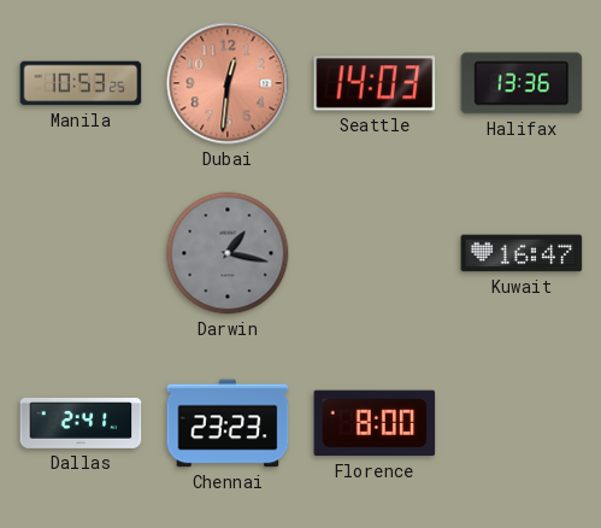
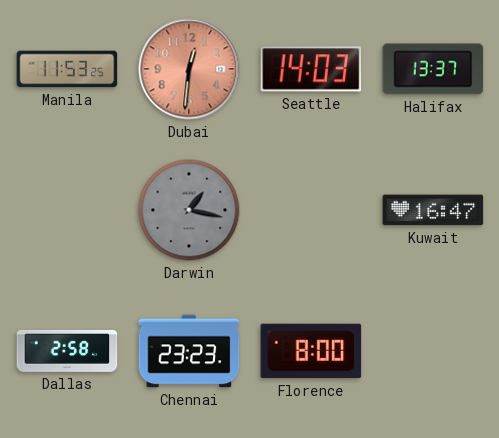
Manila: 10:53 -> 11:53 (67, 69)
Halifax: 13:36 -> 13:37 (433, 69)
Dallas: 2:41 -> 2:58 (67, 351)
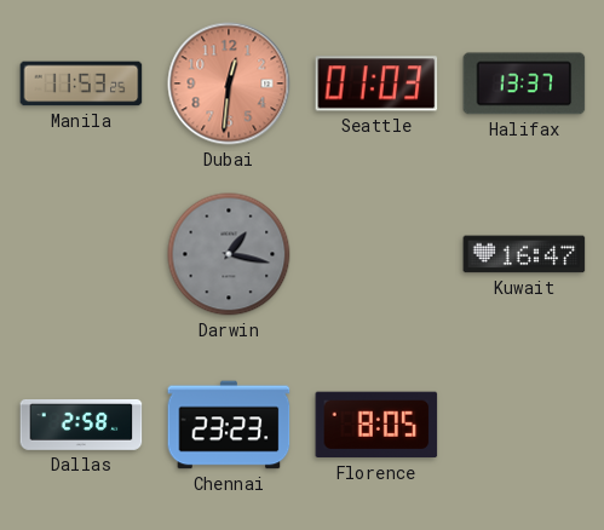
Seattle: 14:03 -> 01:03 (376, 83)
Florence: 8:00 -> 8:05 (376, 425)
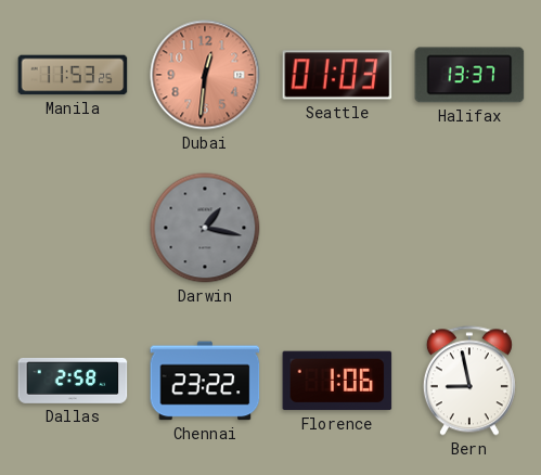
Kuwait: 16:47 -> none (524, 254)
Chennai: 23:23 -> 23:22 (205, 381)
Florence: 8:05 -> 1:06 (337, 381)
Bern: none -> 8:58 (469, 381)
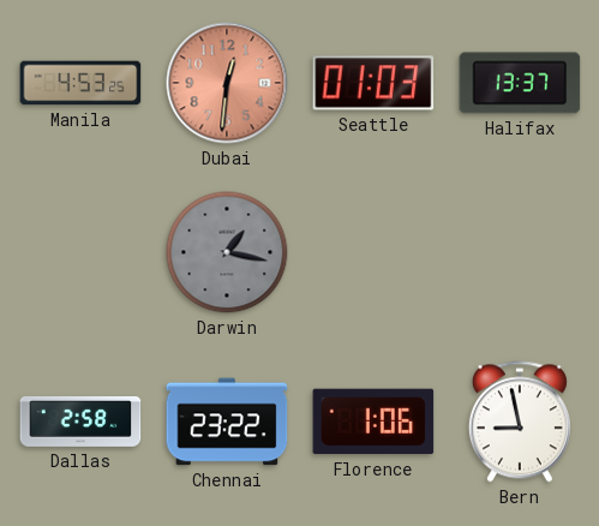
Manila: 11:53 -> 4:53 (80, 83)
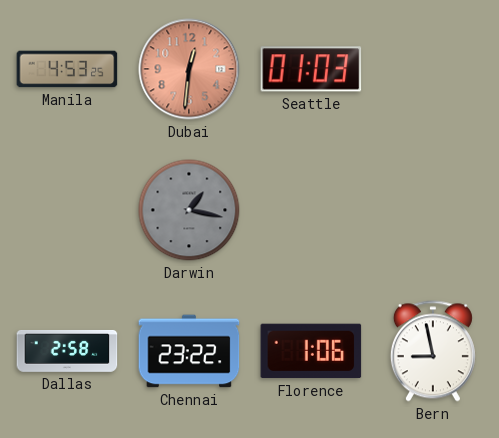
Halifax: 13:37 -> none (520, 83)
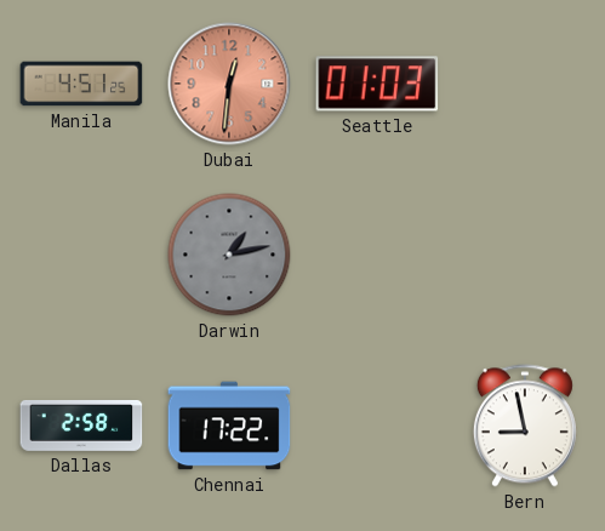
Manila: 4:53 -> 4:51 (81, 84)
Darwin: 1:17 -> 1:13 (229, 255)
Chennai: 23:22 -> 17:22 (229, 426)
Florence: 1:06 -> none (311, 351)
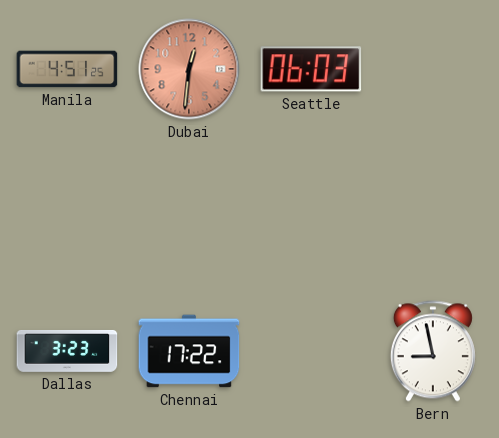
Seattle: 01:03 -> 06:03 (311, 69)
Darwin: 1:13 -> none (229, 255)
Dallas: 2:58 -> 3:23 (67, 351)
